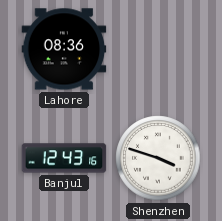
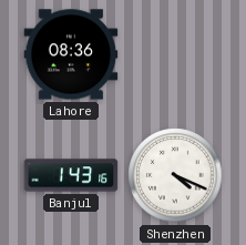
Banjul: 12:43 -> 1:43 (71, 175)
Shenzhen: 3:48 -> 4:19 (175, 175)
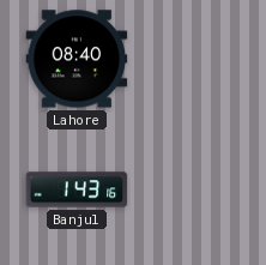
Lahore: 08:36 -> 08:40 (77, 59)
Shenzhen: 4:19 -> none (175, 175)
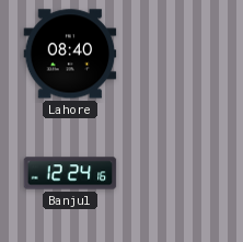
Banjul: 1:43 -> 12:24 (70, 173)
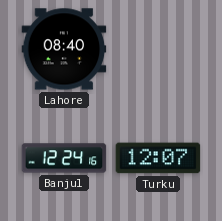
Turku: none -> 12:07 (158, 158)
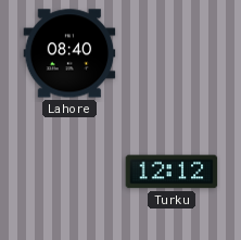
Banjul: 12:24 -> none (64, 158)
Turku: 12:07 -> 12:12 (172, 172)
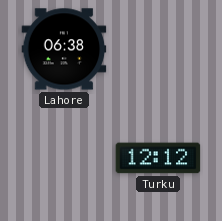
Lahore: 08:40 -> 06:38 (64, 49)
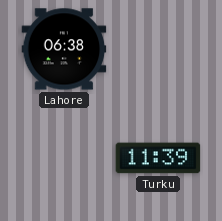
Turku: 12:12 -> 11:39 (158, 158)
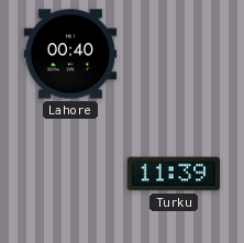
Lahore: 06:38 -> 00:40 (70, 54)
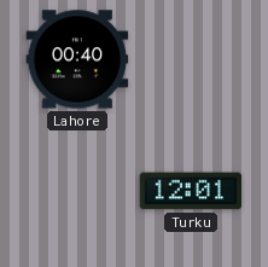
Turku: 11:39 -> 12:01 (191, 191)
